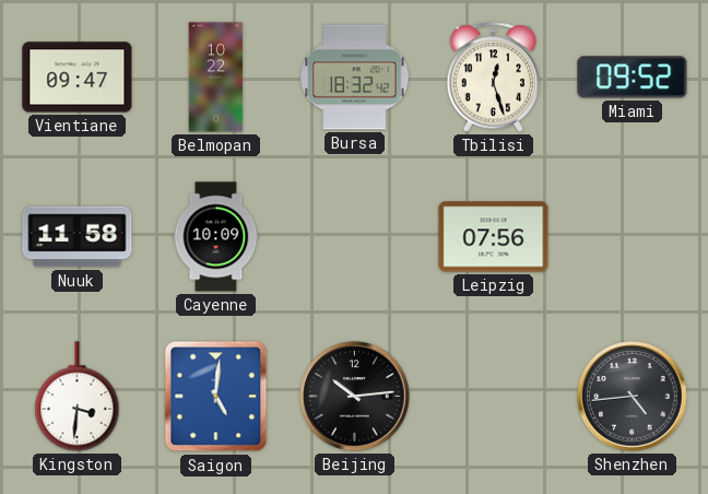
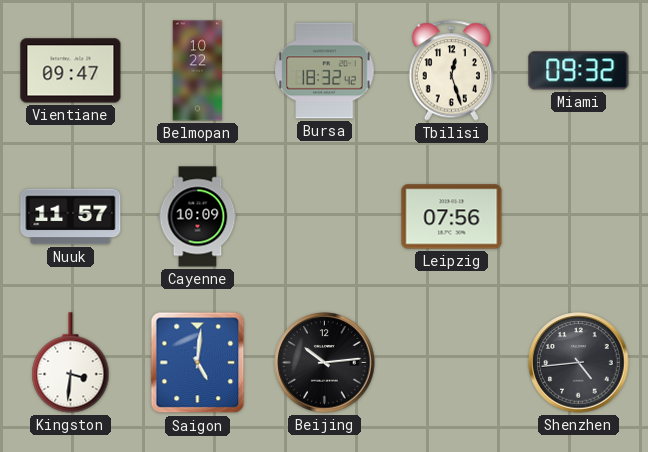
Miami: 09:52 -> 09:32 (579, 71)
Nuuk: 11:58 -> 11:57 (71, 217)
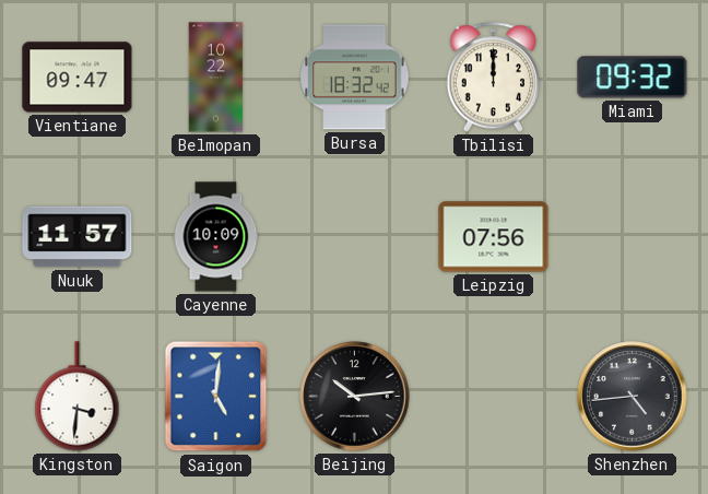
Tbilisi: 12:27 -> 12:00 (494, 78)
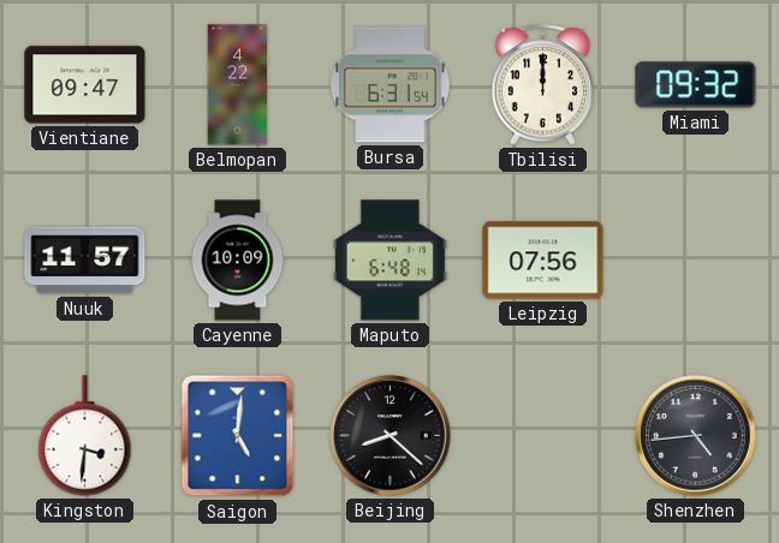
Belmopan: 10:22 -> 4:22 (238, 85)
Bursa: 18:32 -> 6:31 (391, 85)
Maputo: none -> 6:48 (389, 261)
Beijing: 10:14 -> 8:22 (391, 436)
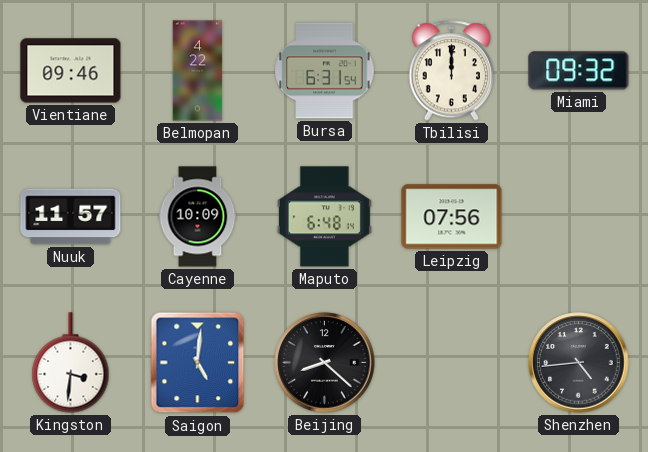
Vientiane: 09:47 -> 09:46 (71, 71)
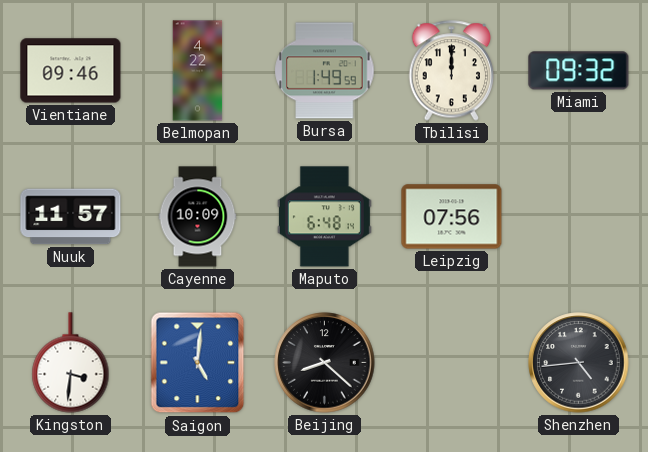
Bursa: 6:31 -> 1:49 (325, 71)
